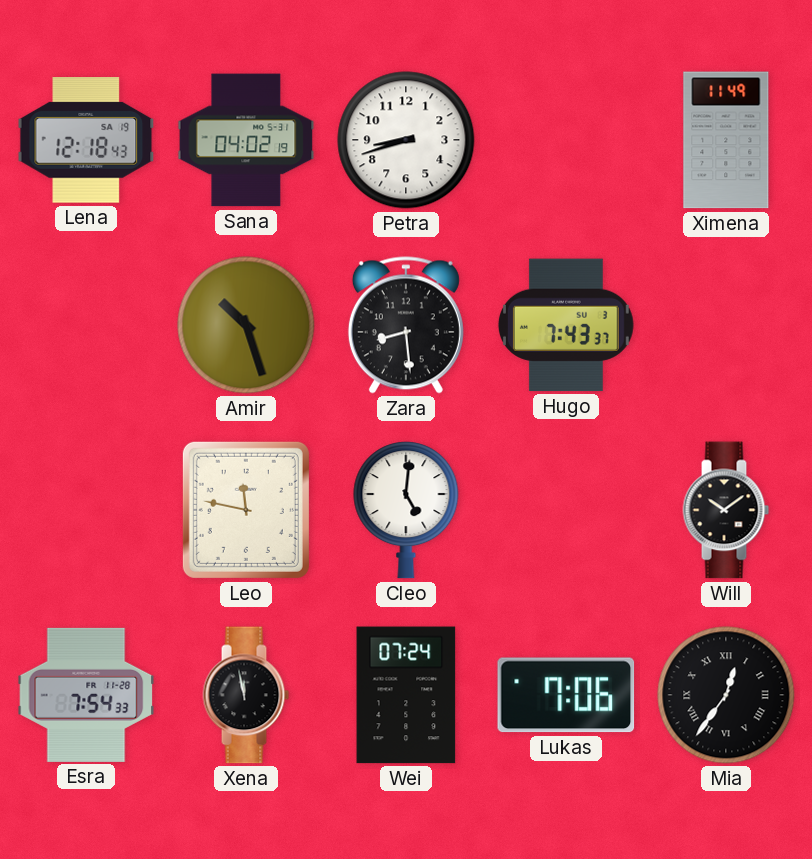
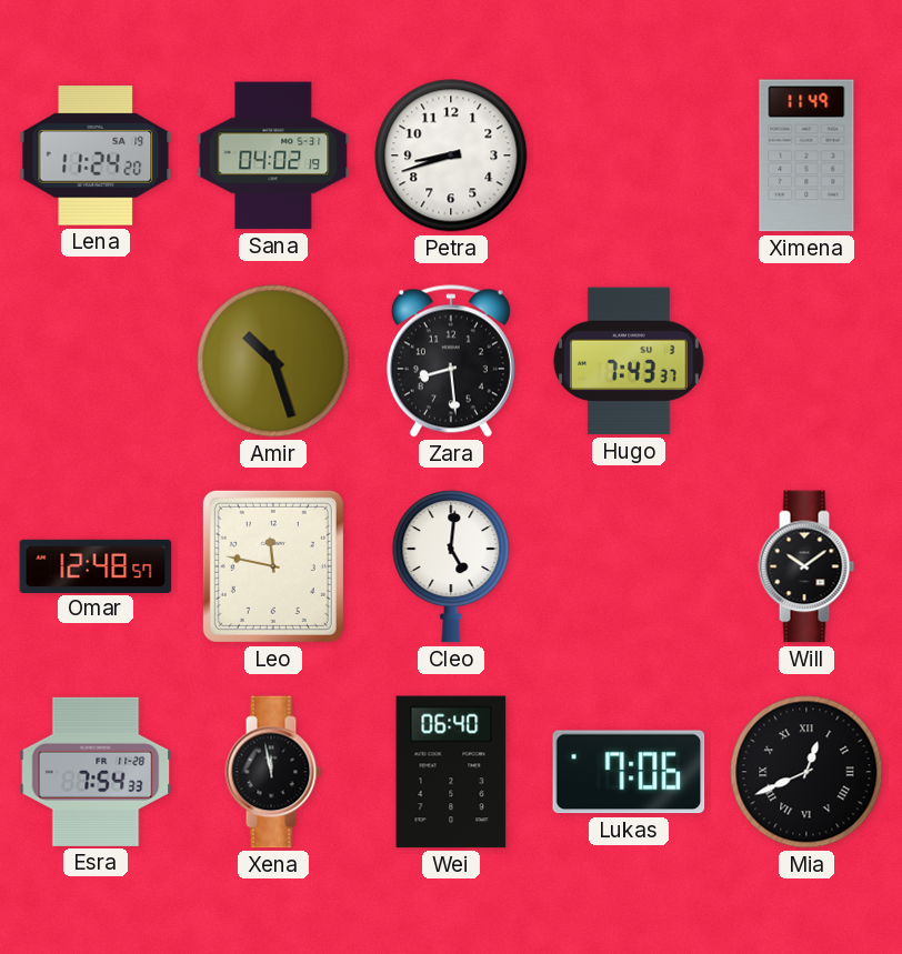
Lena: 12:18 -> 11:24 (96, 155)
Omar: none -> 12:48 (96, 565)
Wei: 07:24 -> 06:40 (451, 772)
Mia: 12:36 -> 12:41 (806, 772)
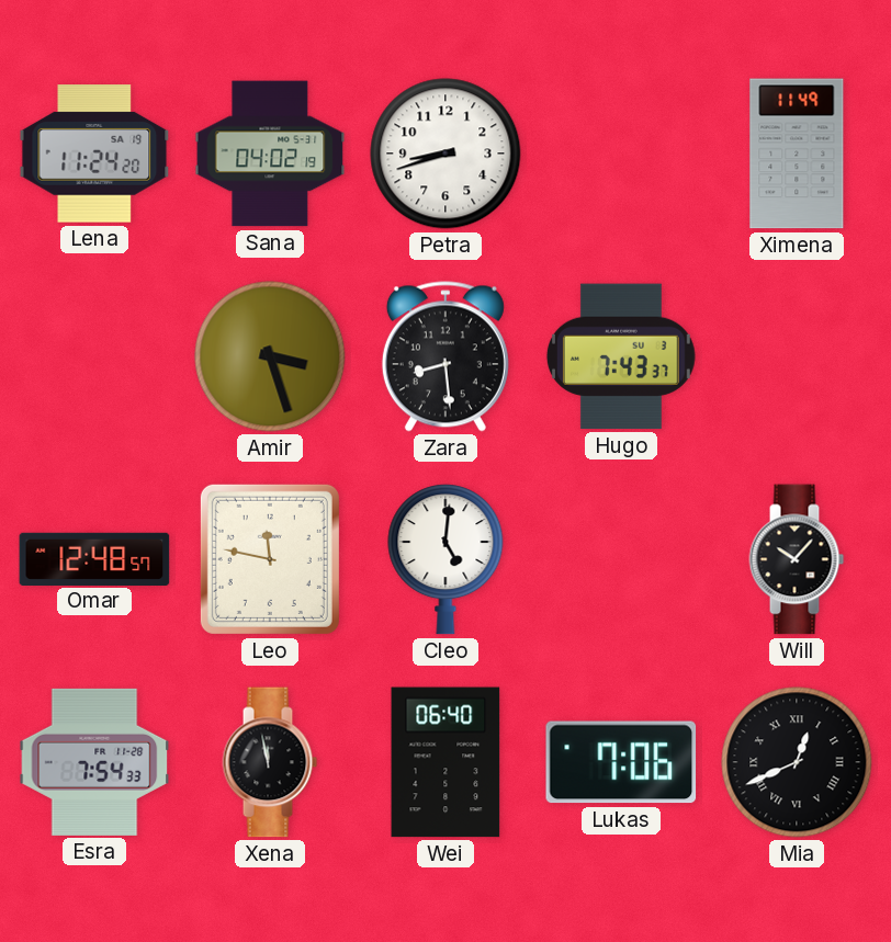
Amir: 10:27 -> 3:27 (270, 356)
Will: 10:09 -> 10:07 (797, 559)
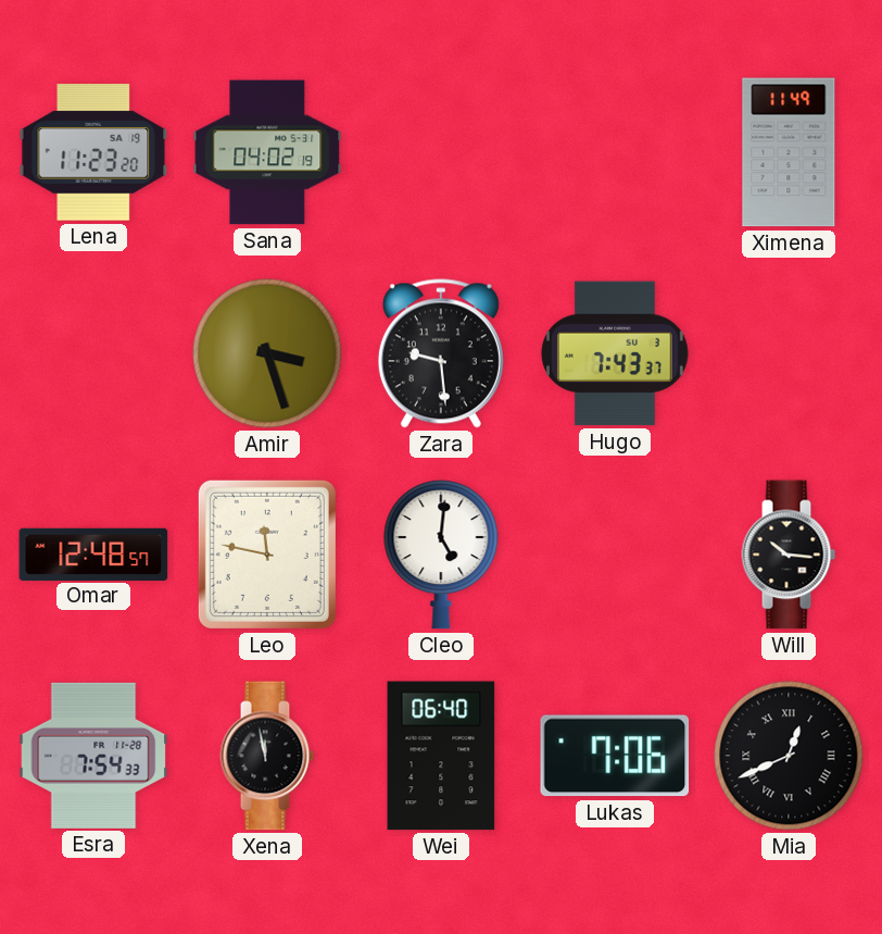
Lena: 11:24 -> 11:23 (93, 152)
Petra: 8:42 -> none (446, 154)
Zara: 8:29 -> 9:29 (441, 353)
Will: 10:07 -> 10:16 (789, 555)
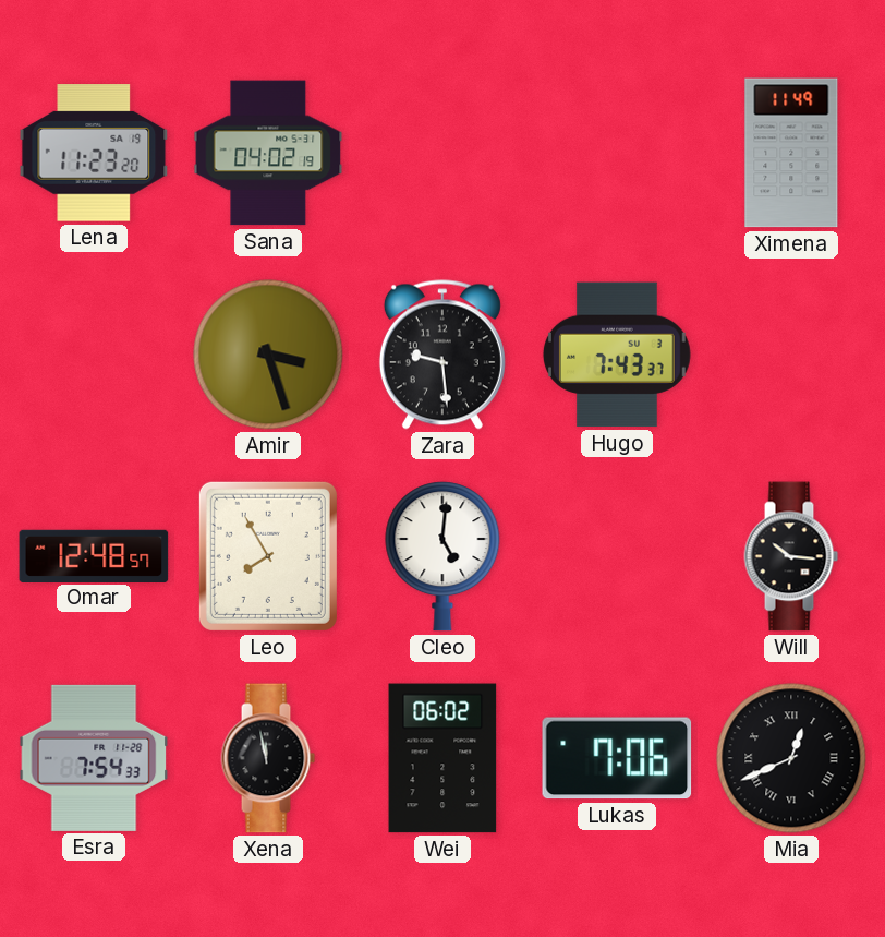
Leo: 11:47 -> 7:55 (268, 556)
Wei: 06:40 -> 06:02 (442, 758)
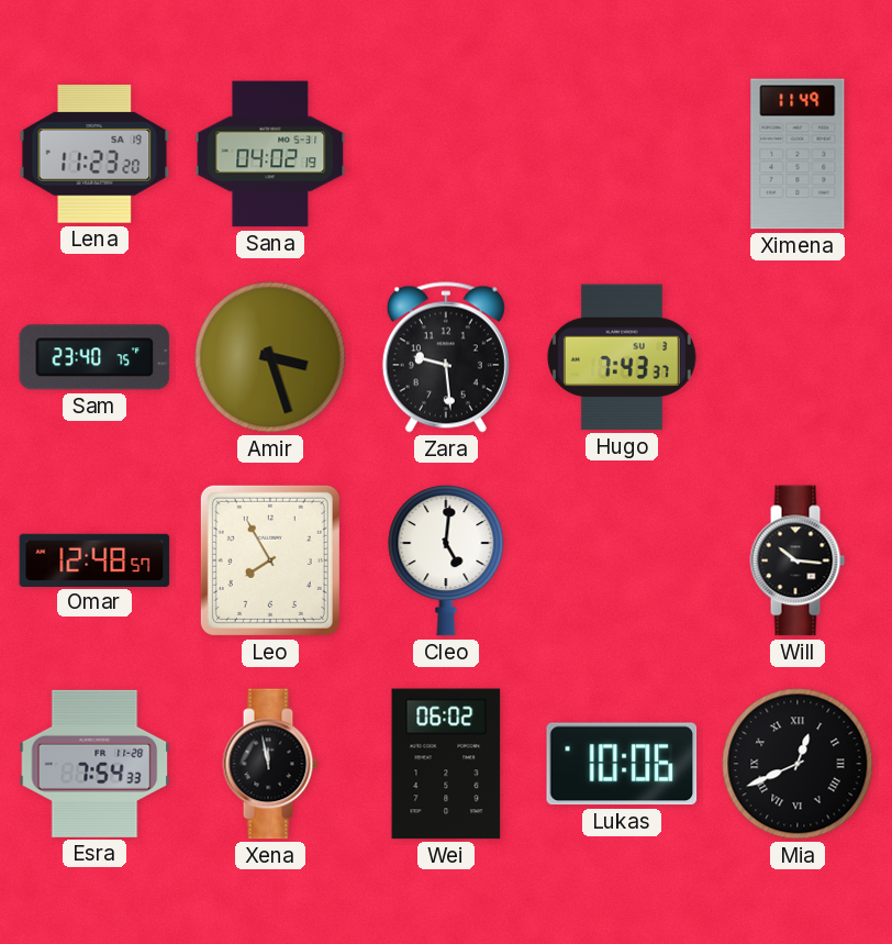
Sam: none -> 23:40 (94, 357)
Lukas: 7:06 -> 10:06 (622, 764)
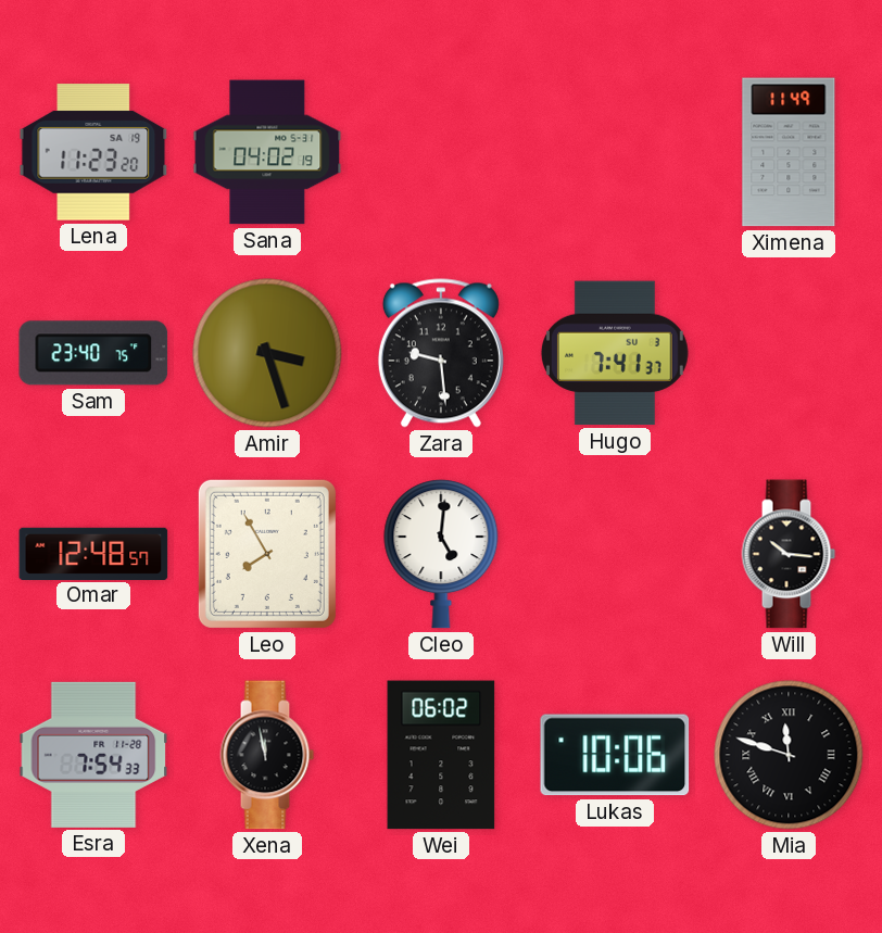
Hugo: 7:43 -> 7:41 (615, 353)
Mia: 12:41 -> 11:48 (789, 755)
